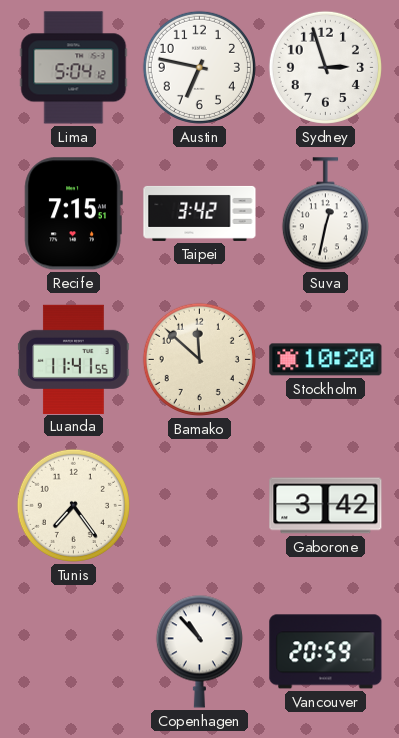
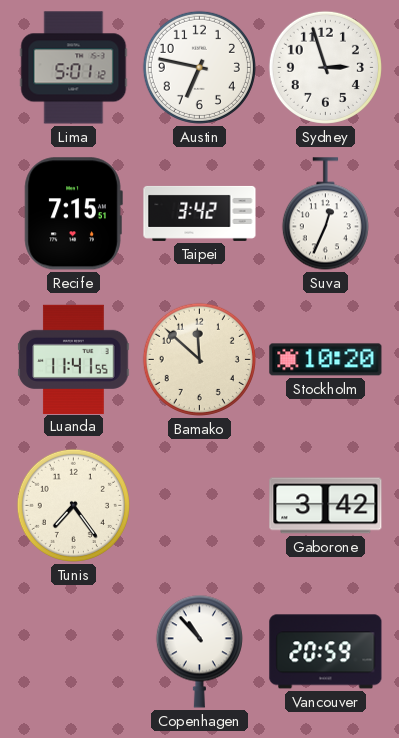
Lima: 5:04 -> 5:01 (74, 68)
Suva: 12:32 -> 12:34 (325, 214)
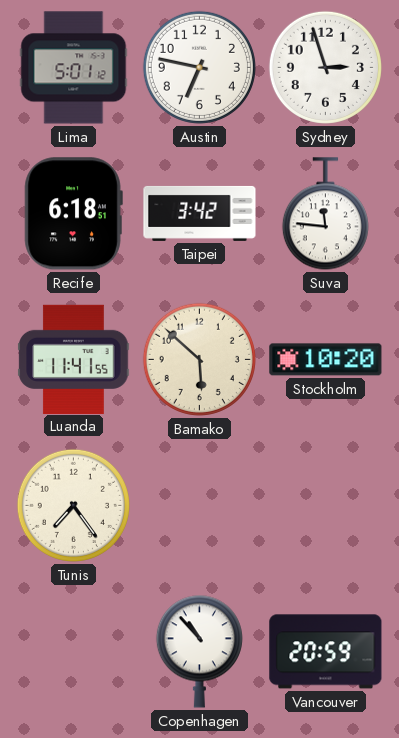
Recife: 7:15 -> 6:18 (73, 214)
Suva: 12:34 -> 11:46 (325, 214)
Bamako: 11:52 -> 5:52 (199, 359)
Gaborone: 3:42 -> none (326, 506)
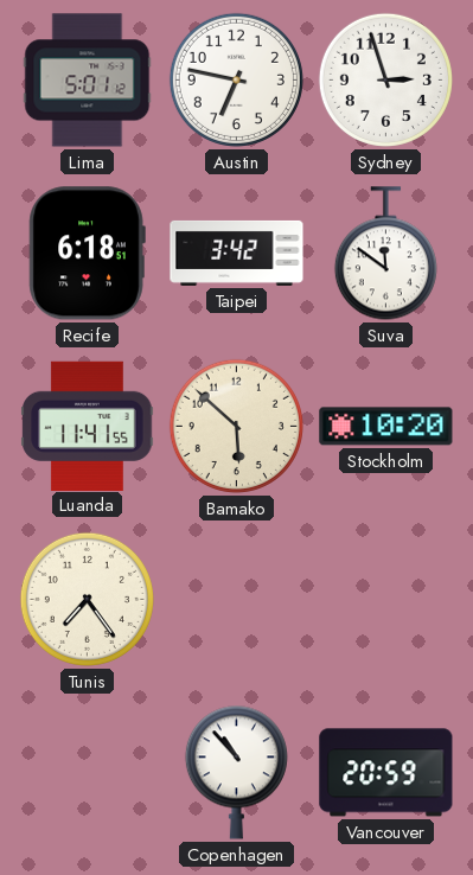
Suva: 11:46 -> 11:51 (385, 254)
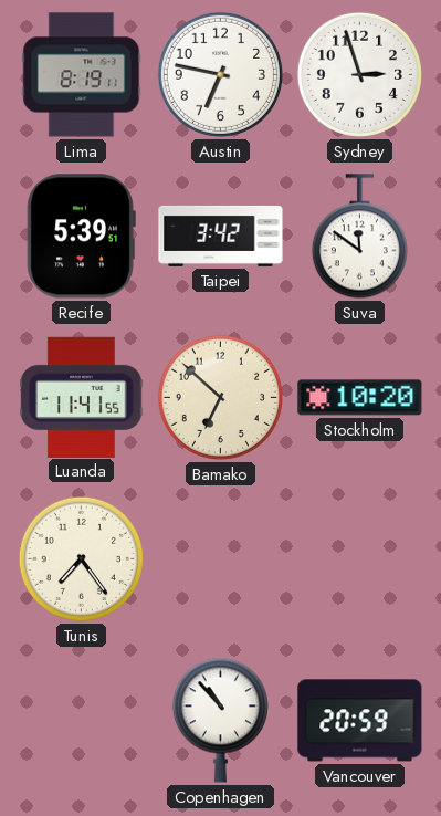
Lima: 5:01 -> 8:19 (82, 75)
Recife: 6:18 -> 5:39 (81, 237)
Bamako: 5:52 -> 6:52 (220, 397)
